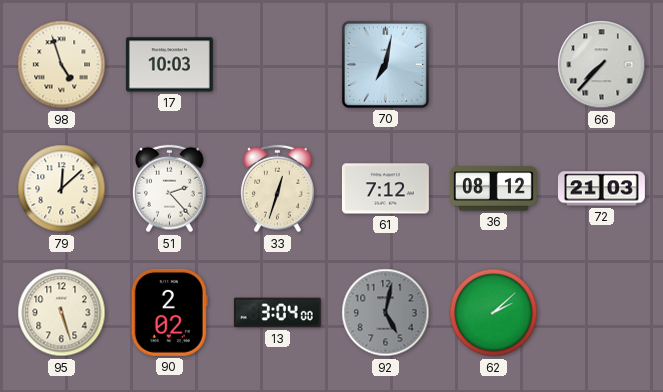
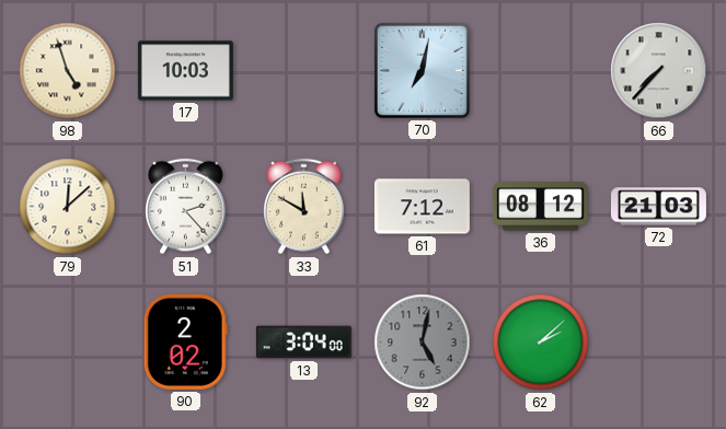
33: 12:33 -> 11:50 (304, 207)
95: 5:27 -> none (62, 313)
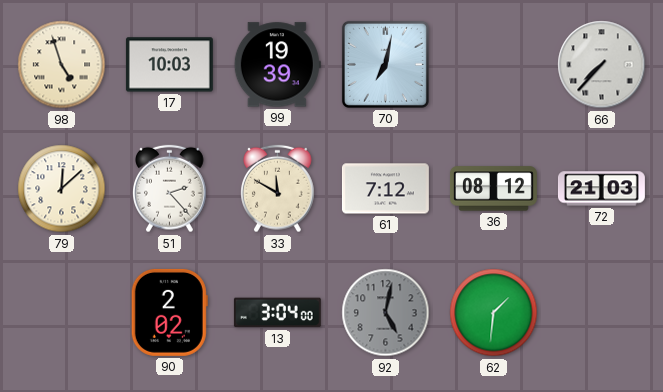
99: none -> 19:39 (277, 65)
62: 2:08 -> 1:31 (494, 313)
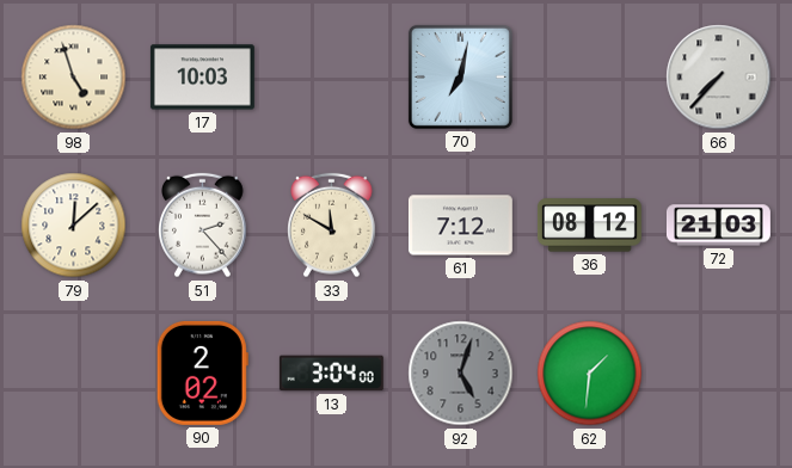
99: 19:39 -> none (277, 65)
92: 5:02 -> 5:03 (461, 374)
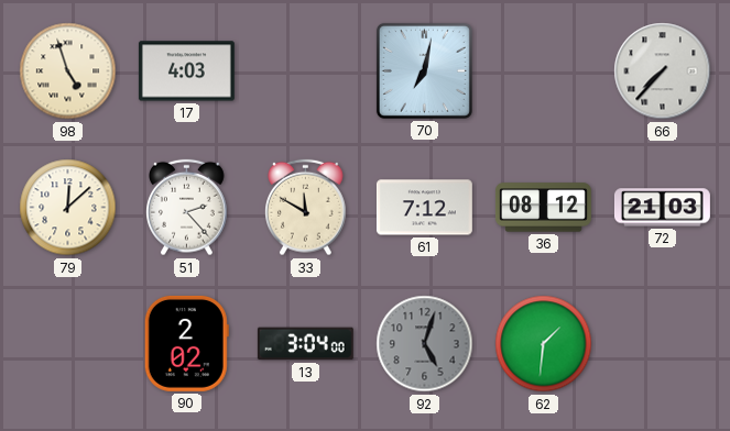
17: 10:03 -> 4:03 (186, 71)
